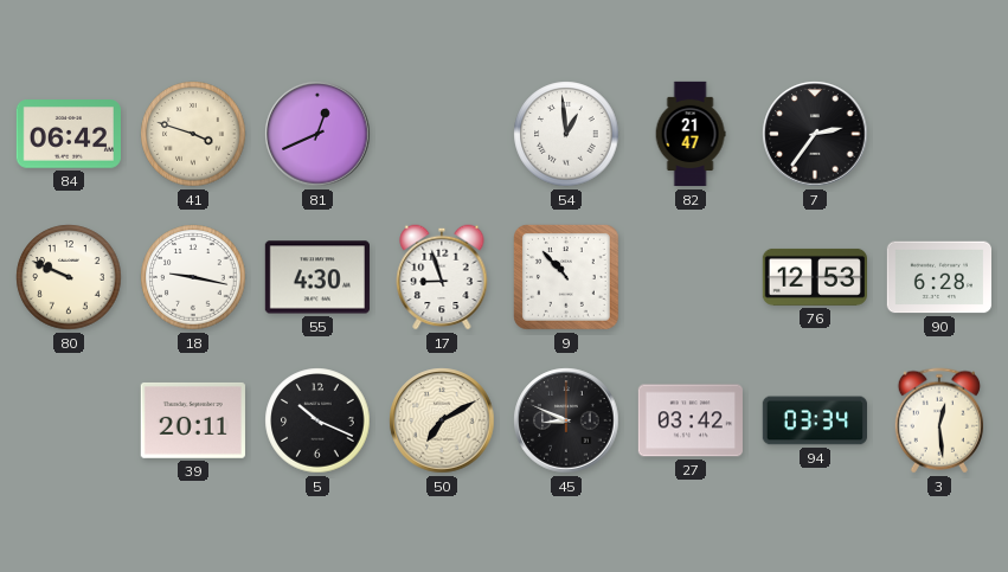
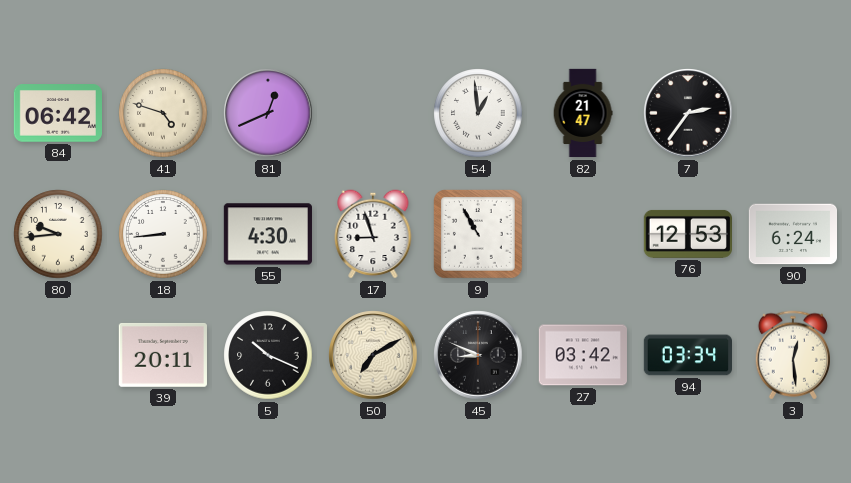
41: 3:48 -> 4:48 (163, 113)
80: 9:49 -> 9:44 (58, 234)
18: 9:17 -> 8:44 (163, 234)
9: 10:53 -> 10:55 (478, 234)
90: 6:28 -> 6:24 (792, 234)
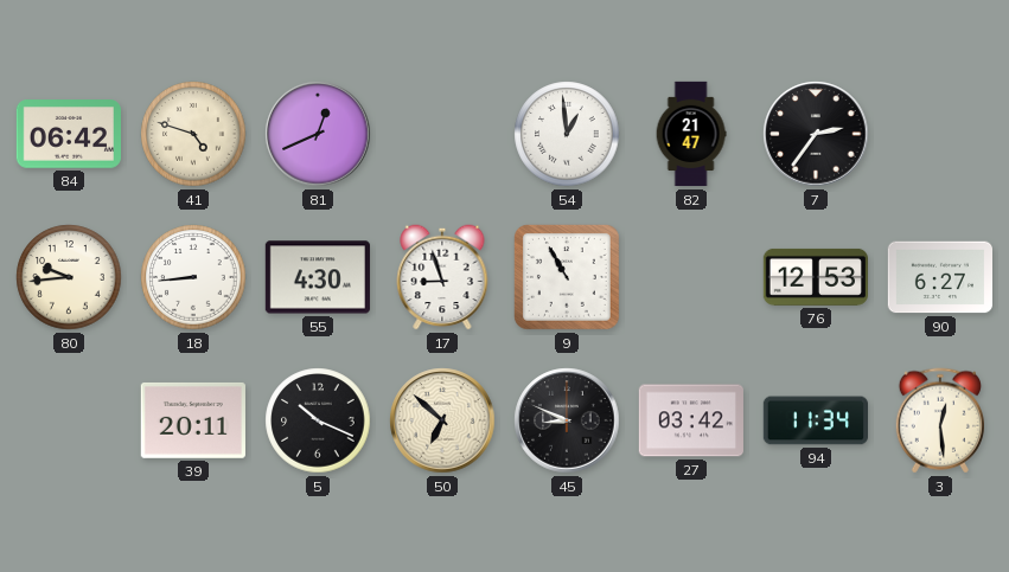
90: 6:24 -> 6:27 (939, 277)
50: 7:10 -> 6:52 (442, 420)
94: 03:34 -> 11:34 (815, 420)
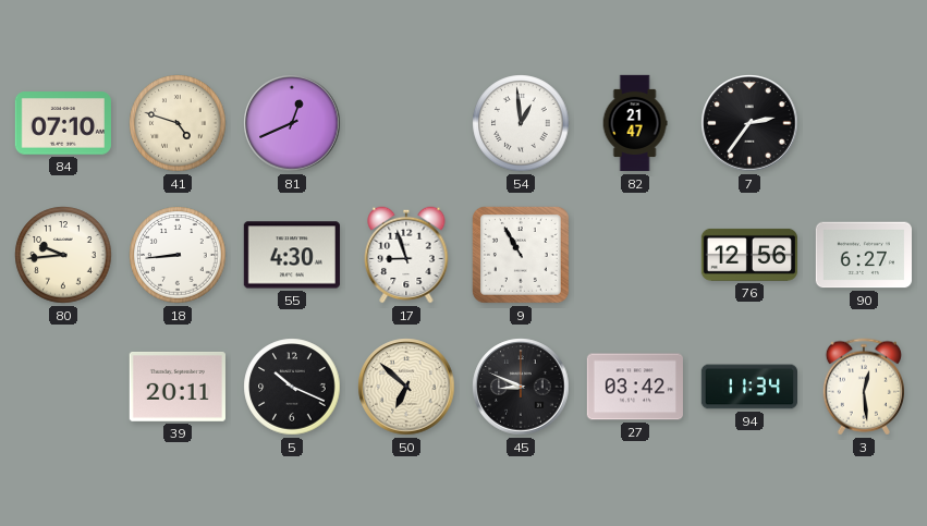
84: 06:42 -> 07:10 (62, 123)
76: 12:53 -> 12:56 (748, 255)
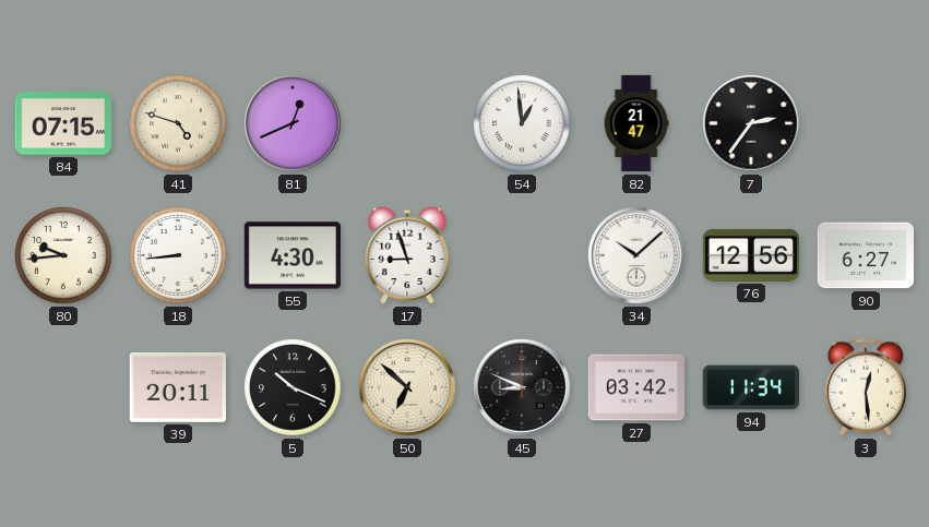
84: 07:10 -> 07:15 (62, 123)
9: 10:55 -> none (521, 255)
34: none -> 10:08 (636, 255)
